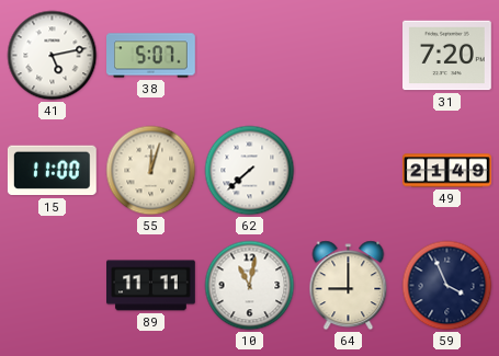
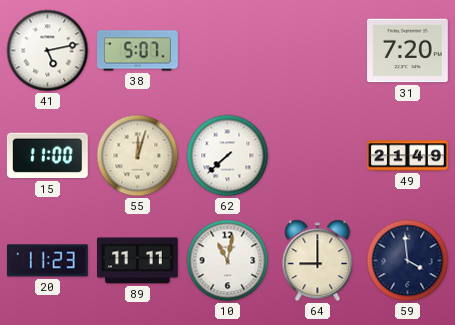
20: none -> 11:23 (47, 261)
59: 3:56 -> 3:59 (408, 261)
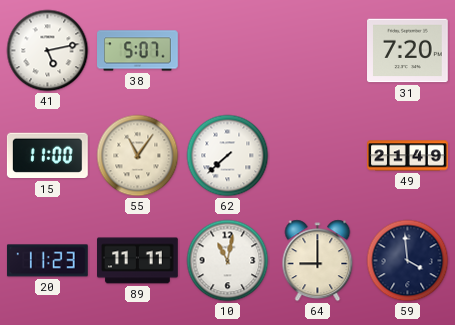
55: 12:03 -> 11:06 (138, 156)
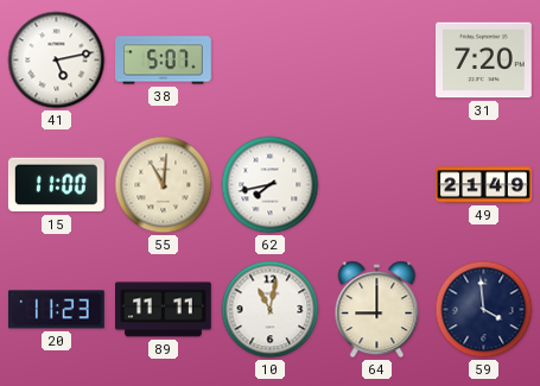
55: 11:06 -> 11:01 (164, 185)
62: 7:38 -> 7:43 (271, 185)
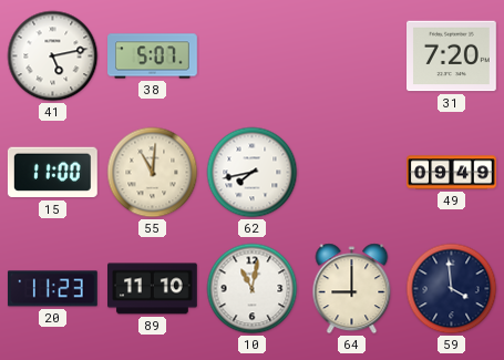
49: 21:49 -> 09:49 (452, 173)
89: 11:11 -> 11:10 (153, 289)
